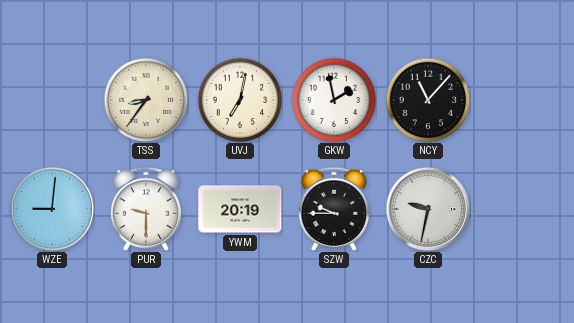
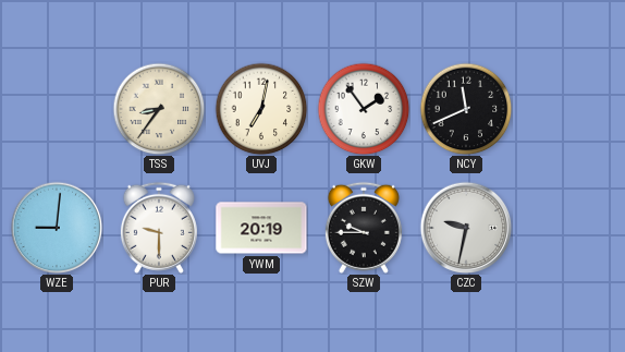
GKW: 1:58 -> 1:54 (364, 109)
NCY: 11:07 -> 11:41 (466, 109)
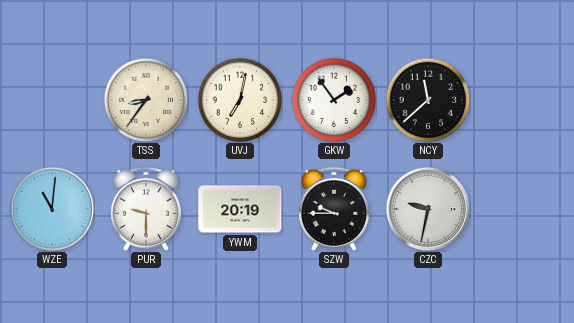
NCY: 11:41 -> 11:38 (428, 100)
WZE: 9:01 -> 11:01 (52, 209)
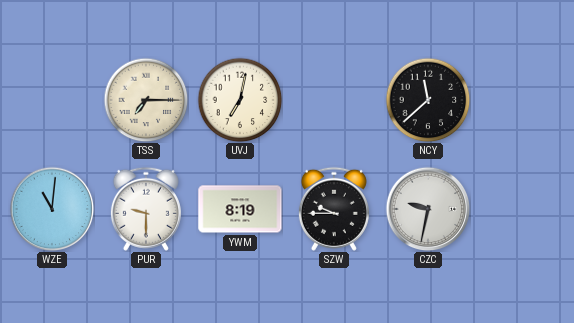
TSS: 8:36 -> 7:15 (146, 100)
GKW: 1:54 -> none (334, 100)
YWM: 20:19 -> 8:19 (240, 209)
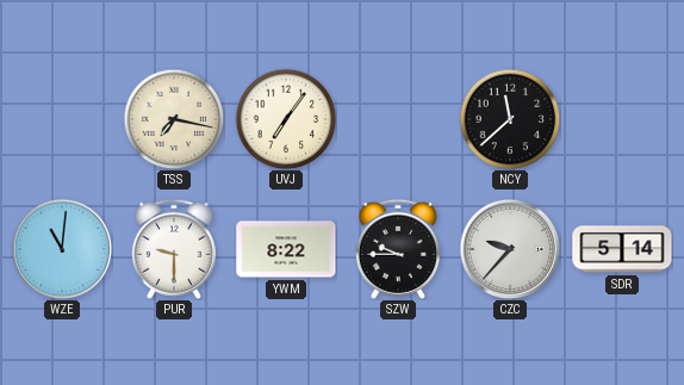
TSS: 7:15 -> 7:17 (174, 119)
UVJ: 7:02 -> 7:06 (286, 119)
YWM: 8:19 -> 8:22 (286, 249)
CZC: 9:32 -> 9:37 (510, 249)
SDR: none -> 5:14 (622, 249)
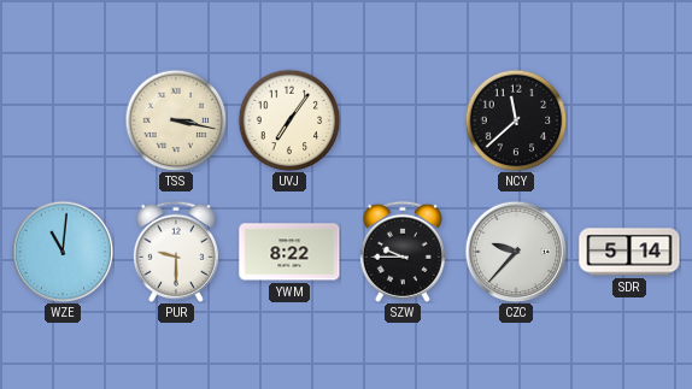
TSS: 7:17 -> 3:17 (176, 120)
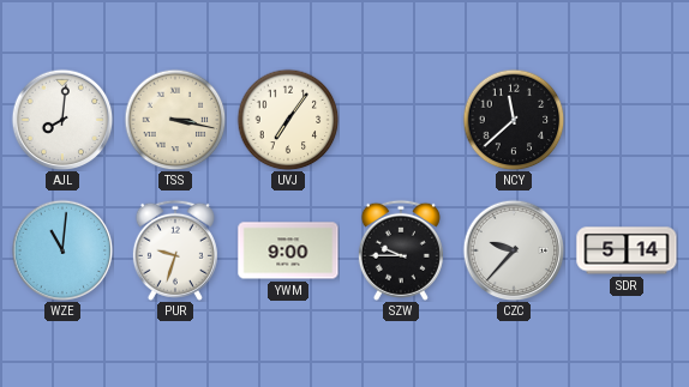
AJL: none -> 8:01 (62, 120)
PUR: 9:30 -> 9:33 (175, 250)
YWM: 8:22 -> 9:00 (288, 250)
